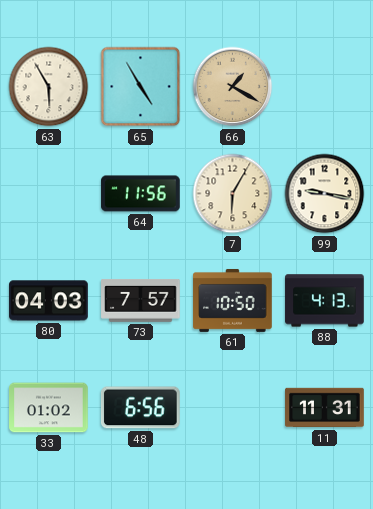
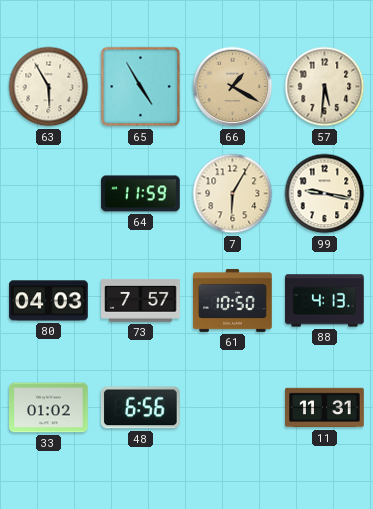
57: none -> 5:31 (325, 87)
64: 11:56 -> 11:59 (141, 194)
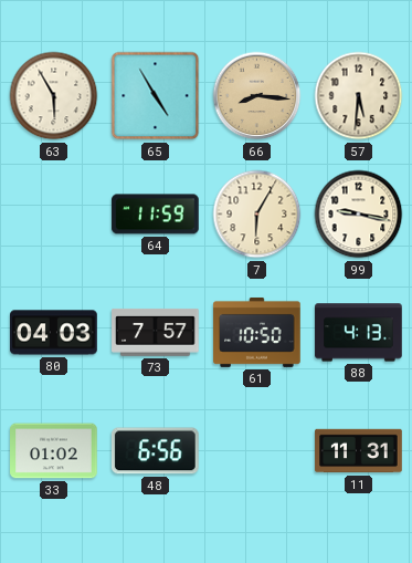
66: 1:20 -> 8:16 (257, 96)
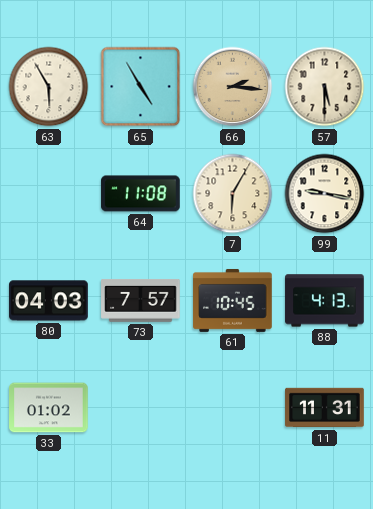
66: 8:16 -> 2:16 (233, 87)
57: 5:31 -> 5:30 (325, 87)
64: 11:59 -> 11:08 (141, 194)
61: 10:50 -> 10:45 (233, 300)
48: 6:56 -> none (155, 451)
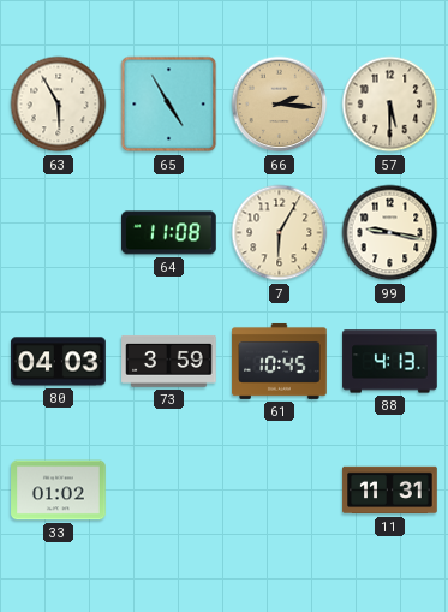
73: 7:57 -> 3:59 (169, 362)
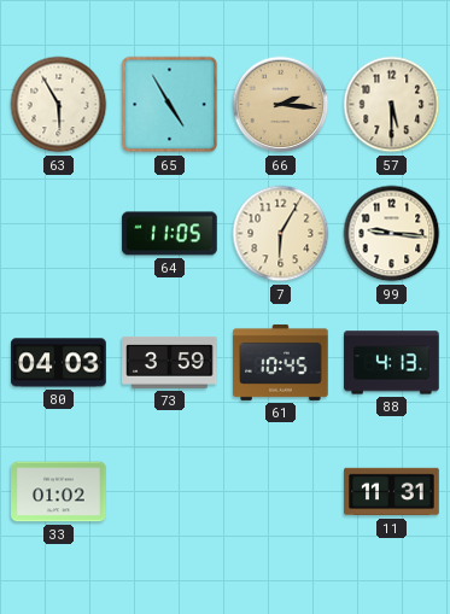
64: 11:08 -> 11:05 (170, 234)
99: 9:17 -> 9:16 (392, 234)
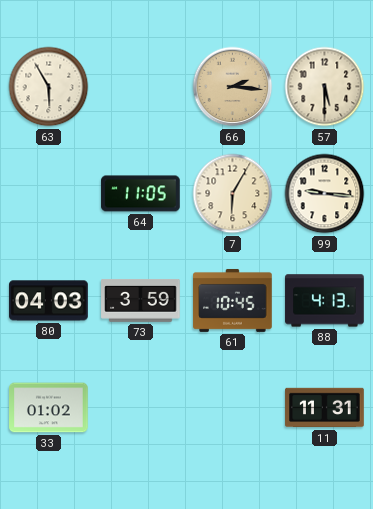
65: 4:55 -> none (170, 105)
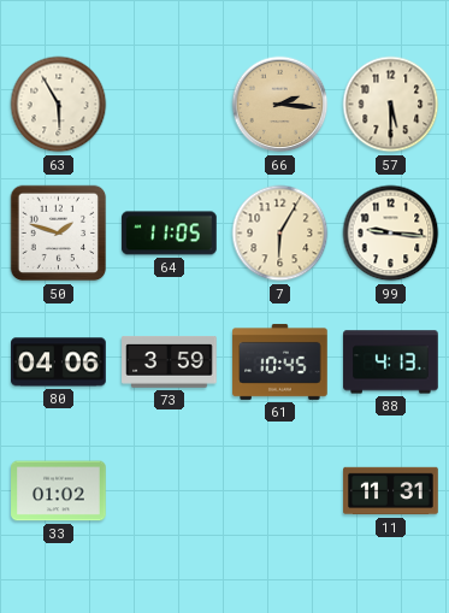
50: none -> 1:48 (59, 234)
80: 04:03 -> 04:06 (59, 363)
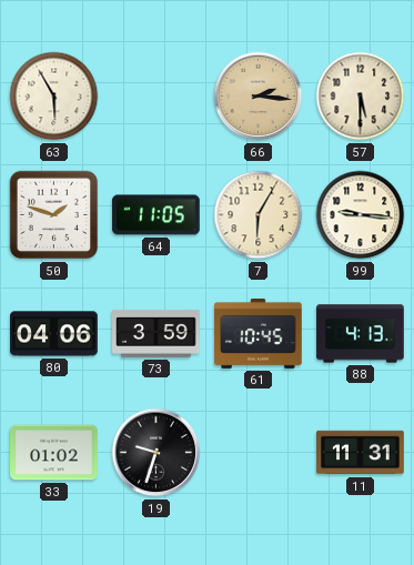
19: none -> 9:33 (156, 453)
